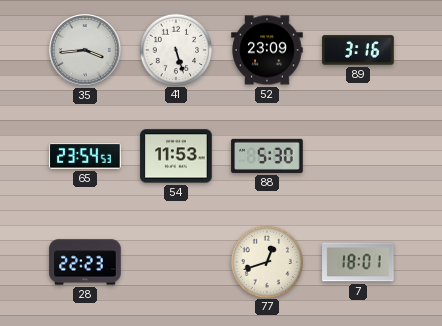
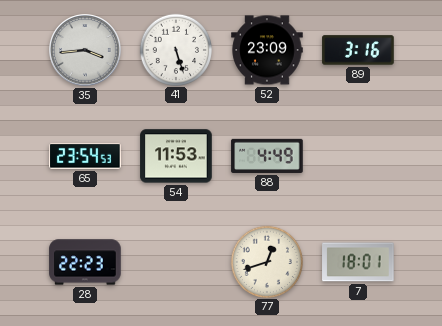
88: 5:30 -> 4:49 (267, 156)
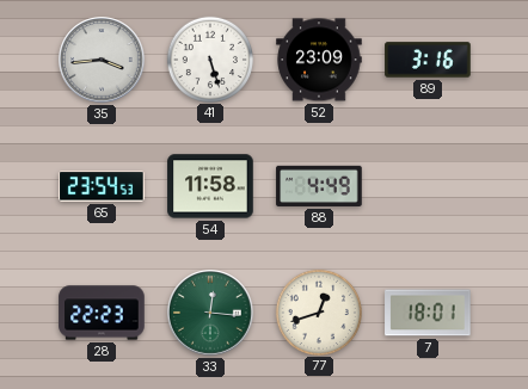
54: 11:53 -> 11:58 (210, 186)
33: none -> 12:16 (210, 313)
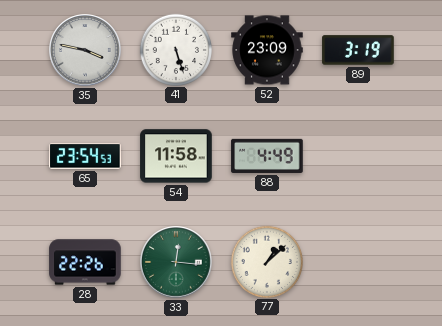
35: 3:44 -> 3:47 (85, 50)
89: 3:16 -> 3:19 (358, 50)
28: 22:23 -> 22:26 (85, 262)
77: 12:42 -> 1:08 (266, 261)
7: 18:01 -> none (428, 313)
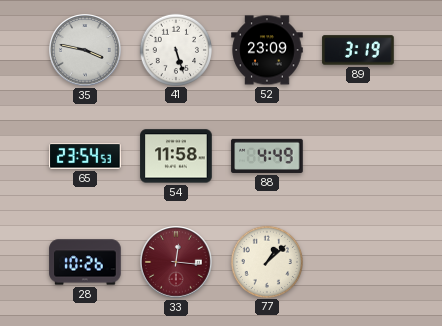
28: 22:26 -> 10:26 (85, 262)
33 dial: green -> burgundy (176, 262)
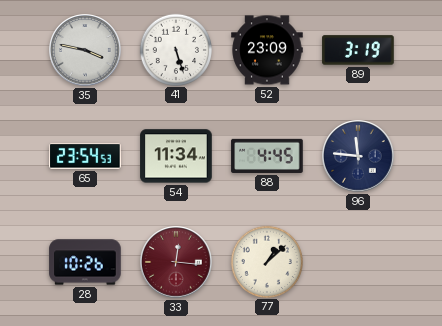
54: 11:58 -> 11:34 (176, 156)
88: 4:49 -> 4:45 (267, 156)
96: none -> 11:46 (358, 156)
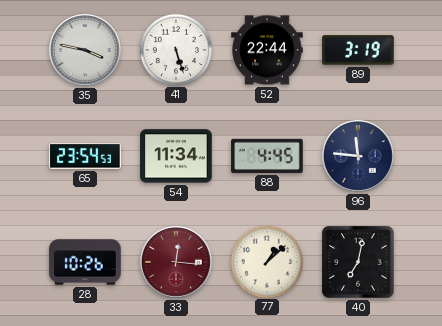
52: 23:09 -> 22:44 (267, 50)
40: none -> 7:02 (358, 262)
